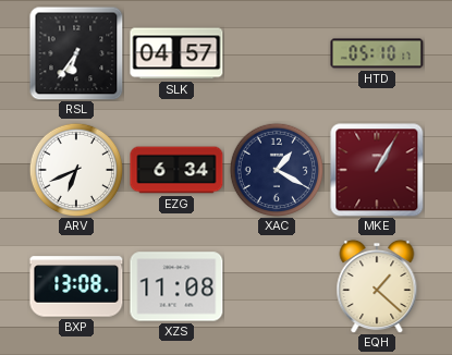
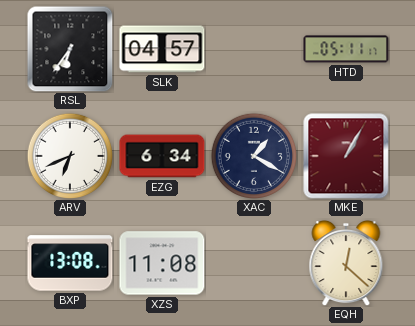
HTD: 05:10 -> 05:11 (346, 49)
EQH: 1:22 -> 12:22 (346, 263)
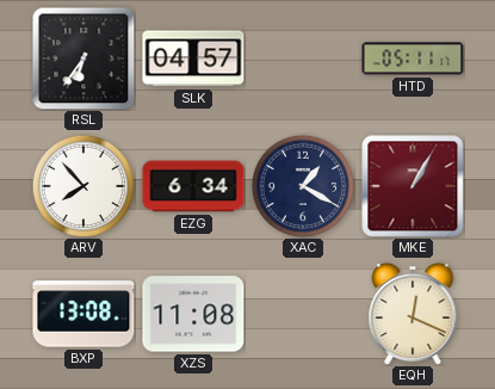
ARV: 6:41 -> 7:53 (82, 185)
EQH: 12:22 -> 12:19 (413, 314)
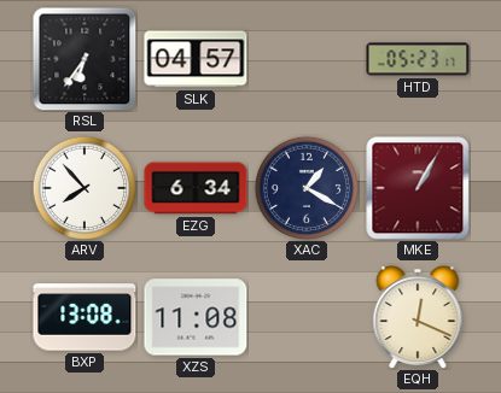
HTD: 05:11 -> 05:23 (418, 59)
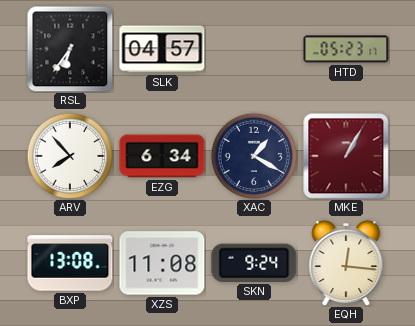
SKN: none -> 9:24 (254, 263)
EQH: 12:19 -> 12:16 (346, 263)
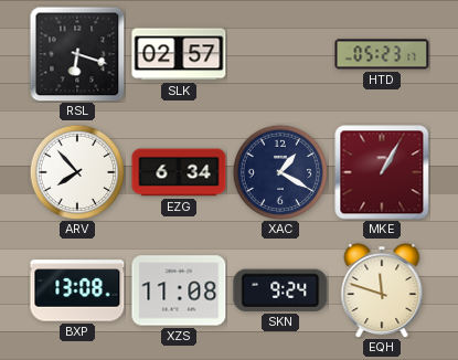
RSL: 6:36 -> 6:18 (77, 54)
SLK: 04:57 -> 02:57 (179, 54)
EQH: 12:16 -> 11:48 (382, 290)
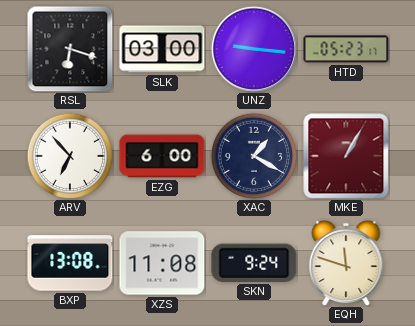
SLK: 02:57 -> 03:00 (162, 49)
UNZ: none -> 9:16 (254, 49)
ARV: 7:53 -> 6:53 (69, 155)
EZG: 6:34 -> 6:00 (162, 156)
